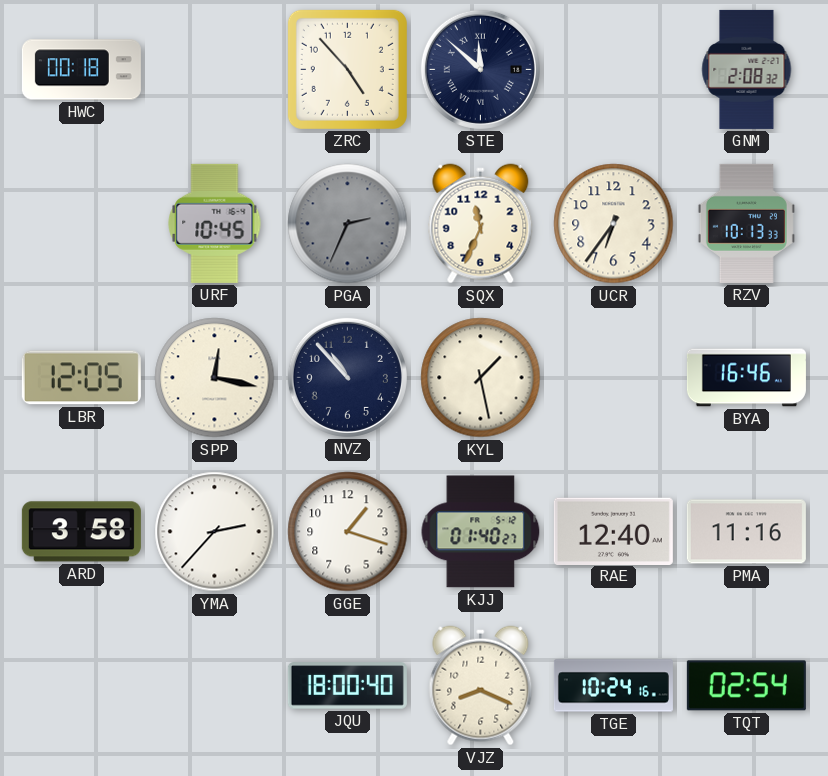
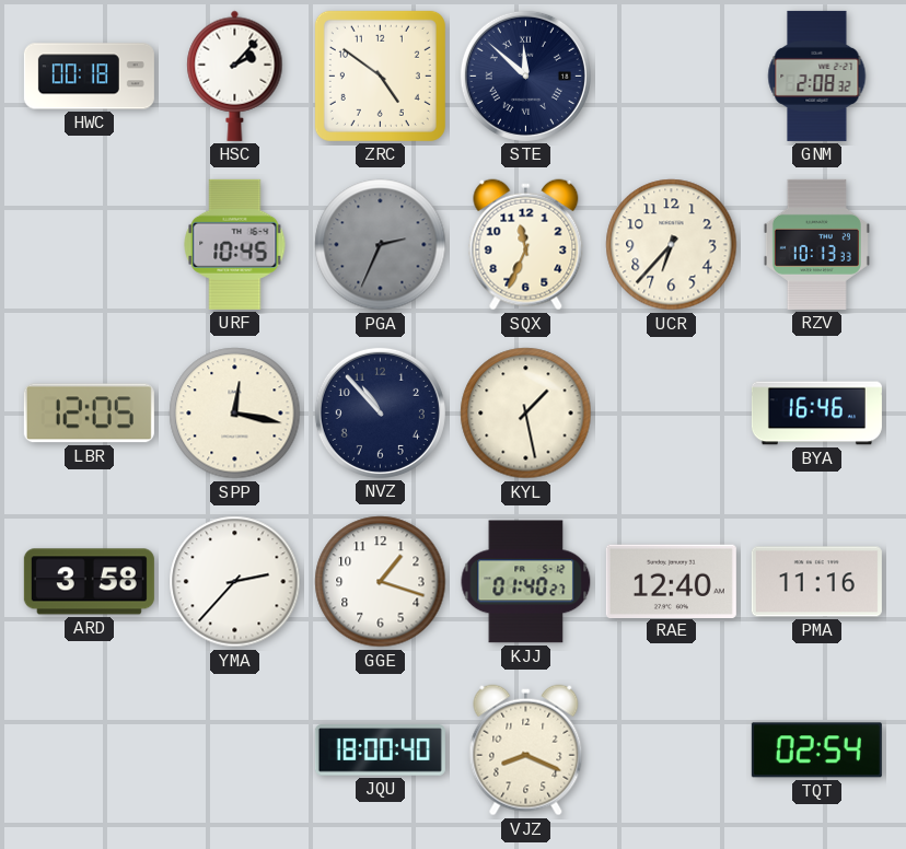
HSC: none -> 2:07 (235, 75)
ZRC: 4:53 -> 4:51 (380, 75)
UCR: 6:36 -> 6:37 (672, 245)
TGE: 10:24 -> none (613, 686)
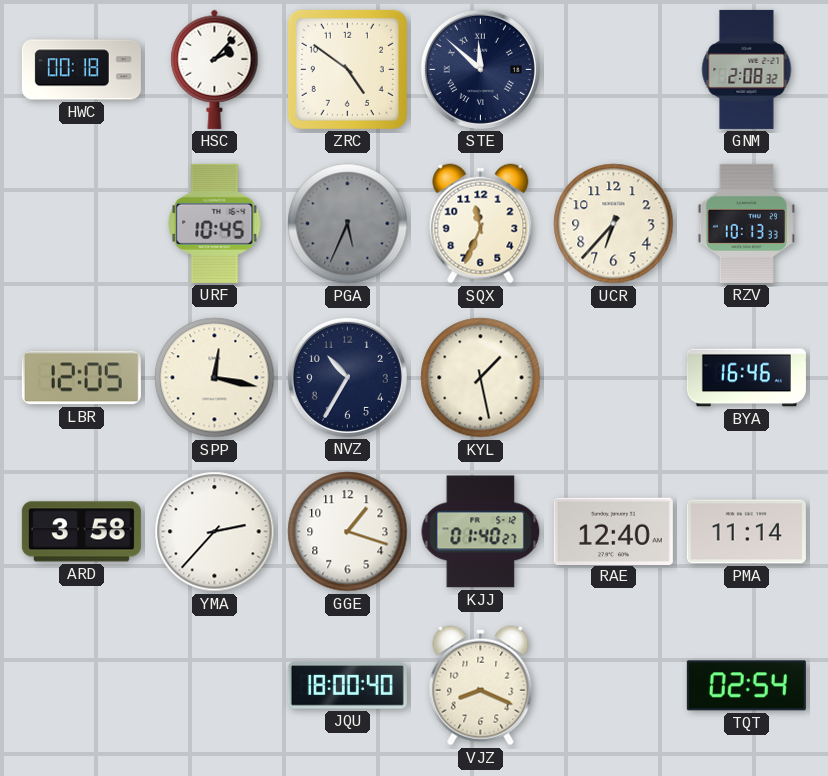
PGA: 2:34 -> 5:34 (348, 224)
NVZ: 10:53 -> 10:35 (347, 377)
PMA: 11:16 -> 11:14 (746, 532)
